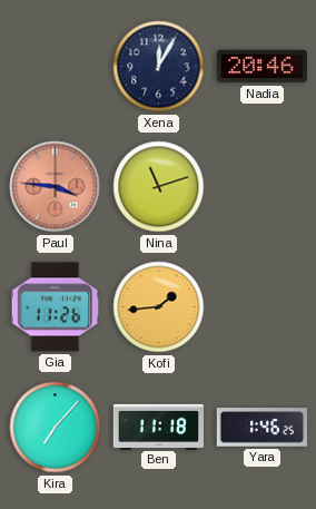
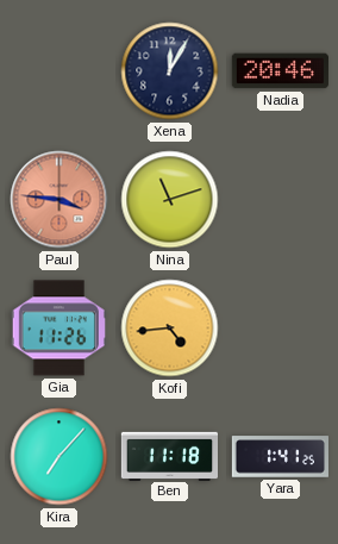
Kofi: 1:44 -> 4:44 (170, 329)
Yara: 1:46 -> 1:41 (280, 457)
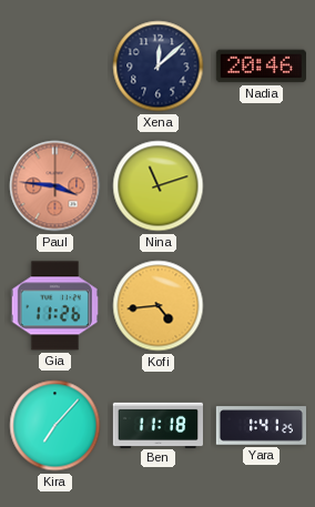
Xena: 12:05 -> 12:08 (159, 67)
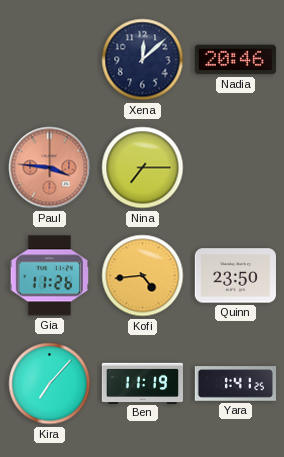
Nina: 11:12 -> 7:15 (143, 168)
Quinn: none -> 23:50 (235, 276)
Ben: 11:18 -> 11:19 (142, 383)
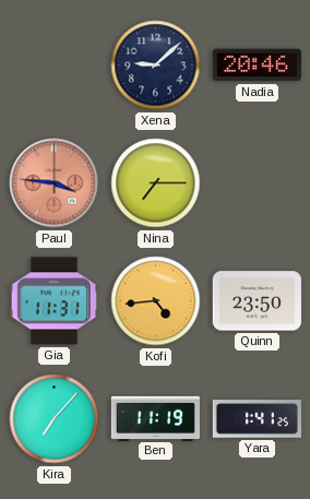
Xena: 12:08 -> 9:08 (156, 66)
Gia: 11:26 -> 11:31 (53, 301)
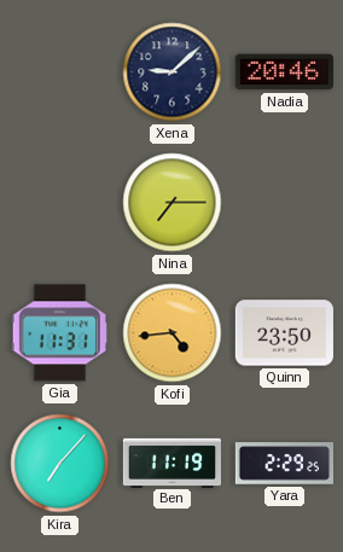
Paul: 3:46 -> none (55, 183)
Yara: 1:41 -> 2:29 (284, 464)
